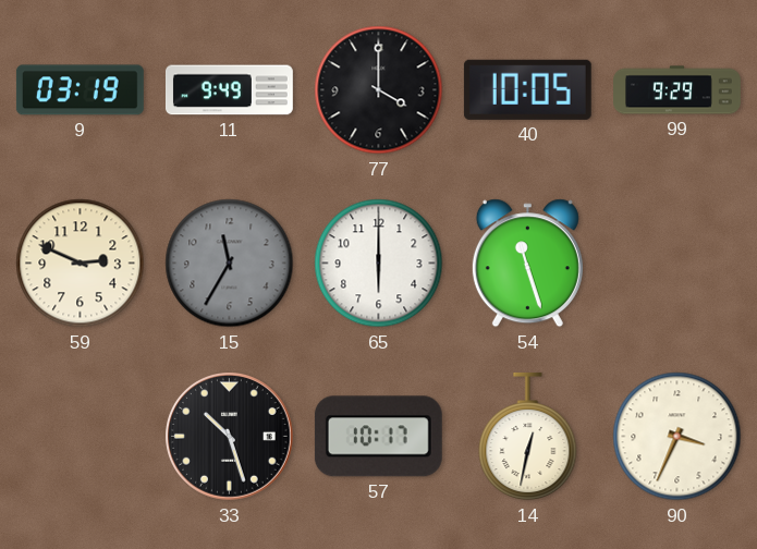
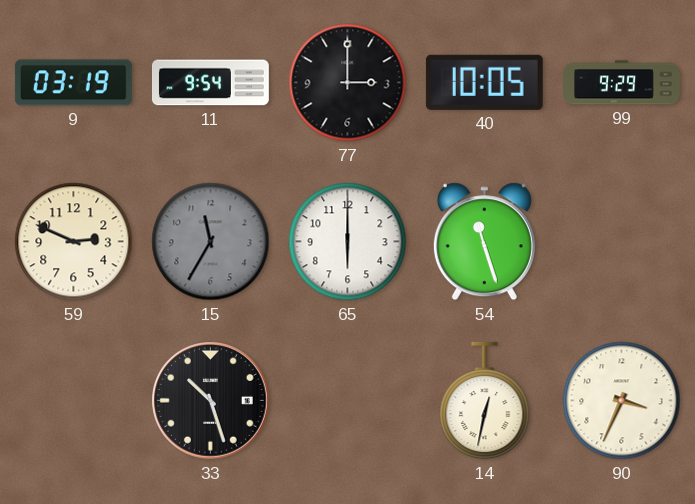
11: 9:49 -> 9:54 (210, 83)
77: 4:00 -> 3:00 (348, 83)
57: 10:17 -> none (378, 437)
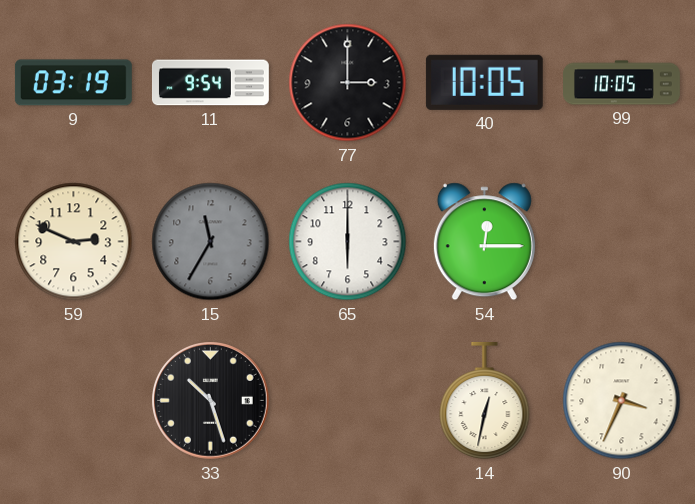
99: 9:29 -> 10:05 (622, 83)
54: 11:27 -> 12:15 (484, 242)
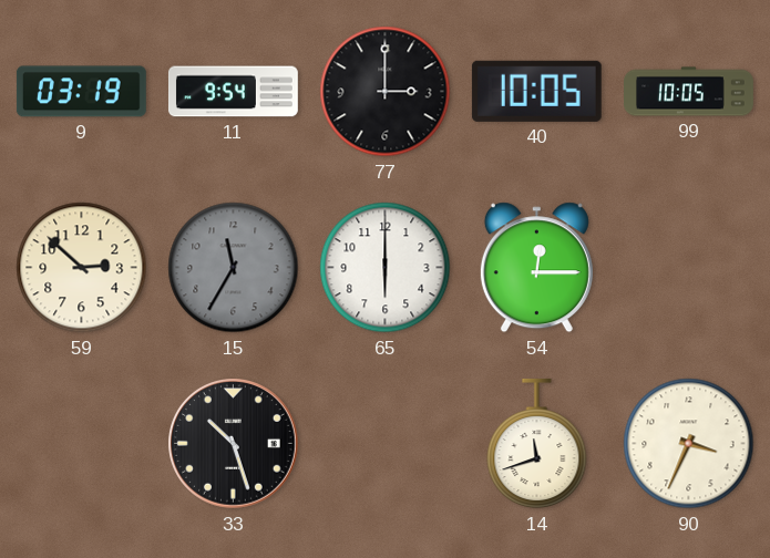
59: 2:49 -> 2:52 (82, 268)
14: 12:32 -> 11:42 (537, 444)
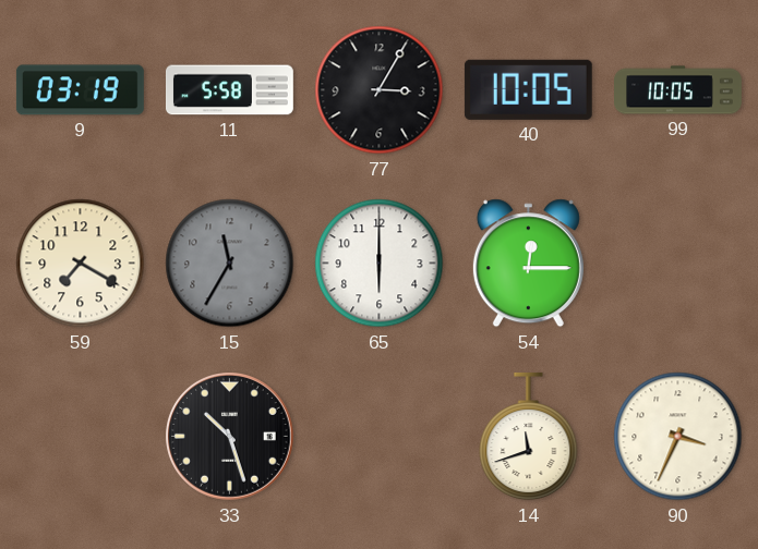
11: 9:54 -> 5:58 (229, 90)
77: 3:00 -> 3:05 (380, 90)
59: 2:52 -> 7:20 (81, 264)
